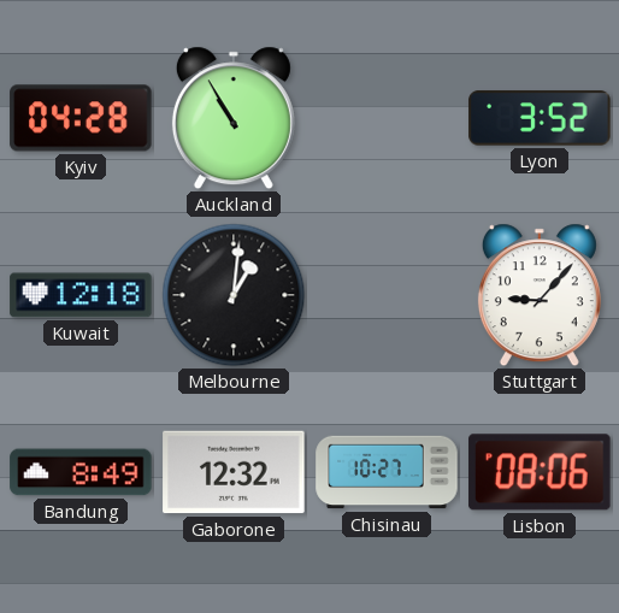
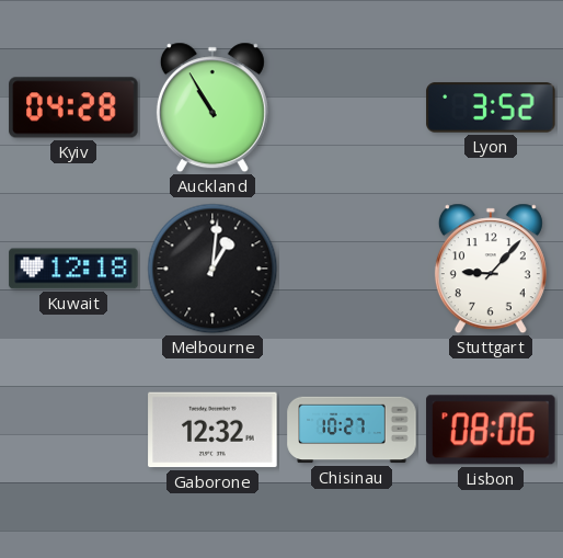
Bandung: 8:49 -> none (81, 472)
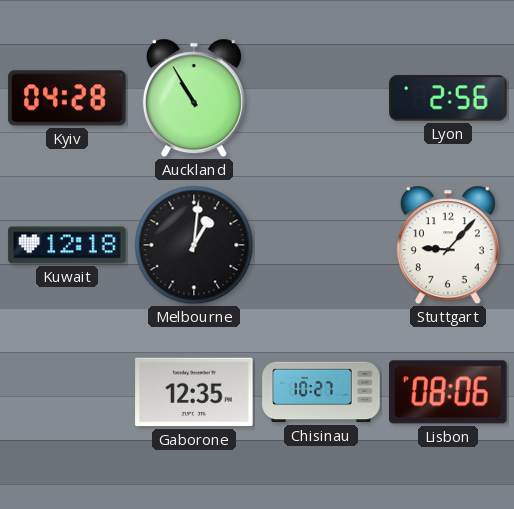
Lyon: 3:52 -> 2:56 (448, 98)
Gaborone: 12:32 -> 12:35 (194, 392)
